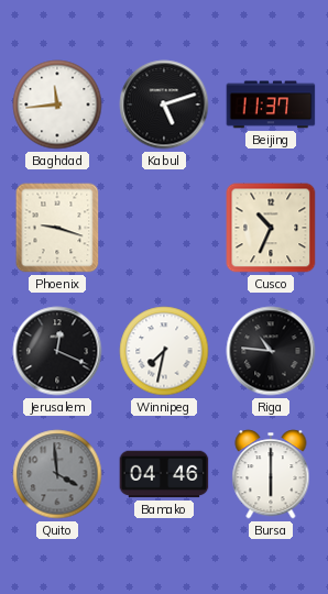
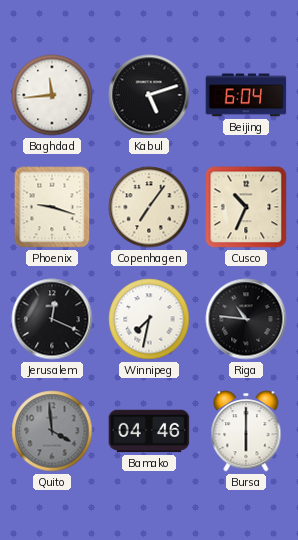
Beijing: 11:37 -> 6:04 (246, 95)
Copenhagen: none -> 7:06 (149, 207)
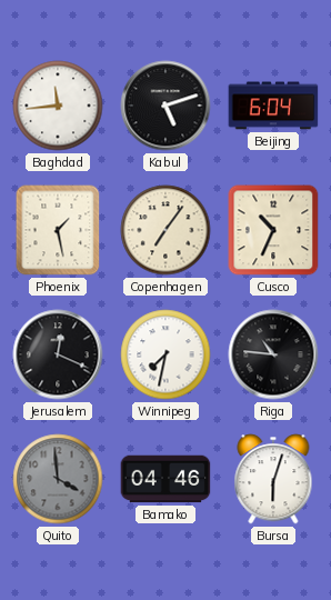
Phoenix: 9:18 -> 1:28 (58, 230)
Bursa: 6:00 -> 6:03 (273, 479)
